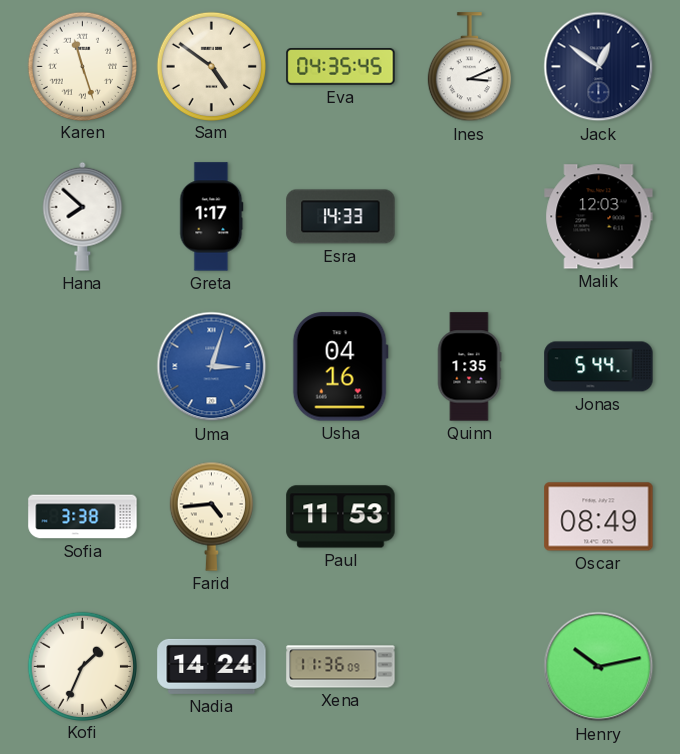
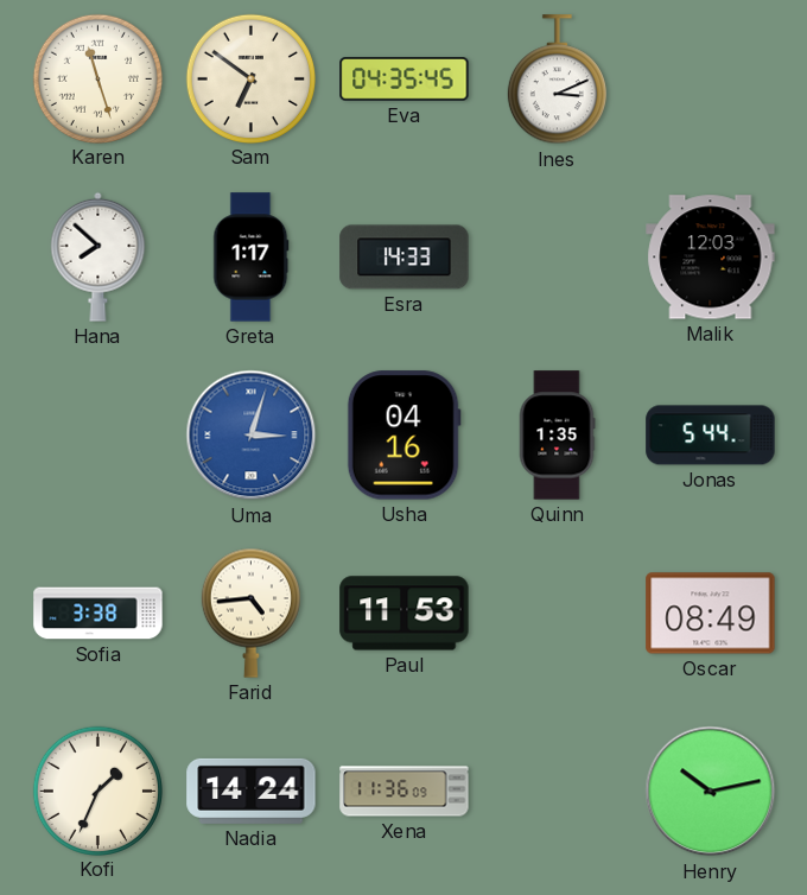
Sam: 4:51 -> 6:51 (250, 78)
Jack: 12:51 -> none (599, 67)
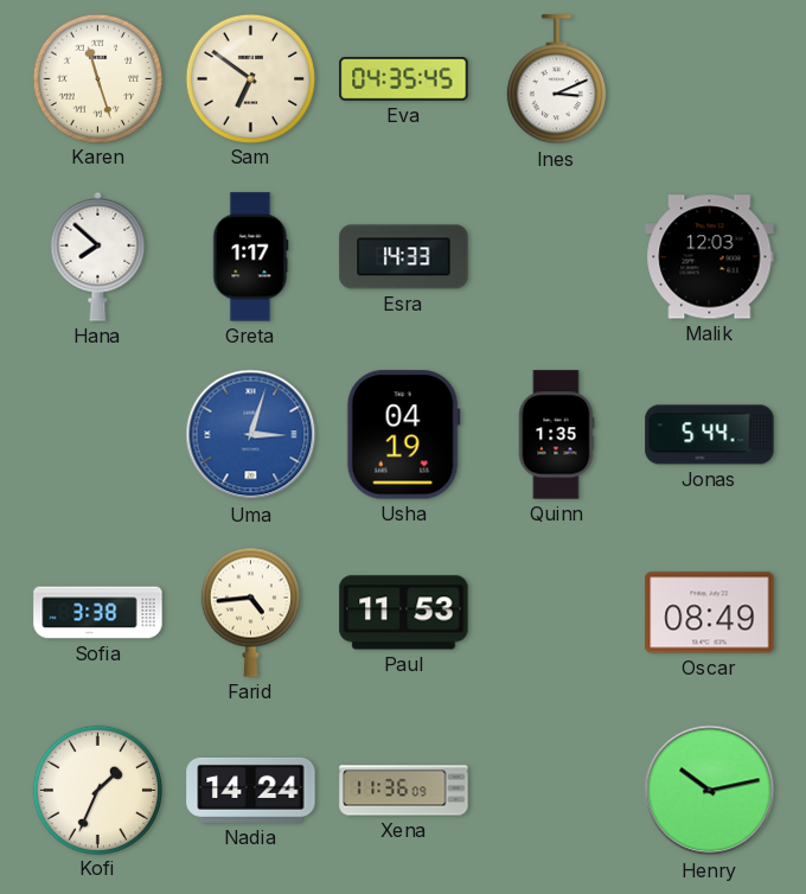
Usha: 04:16 -> 04:19 (403, 435)
